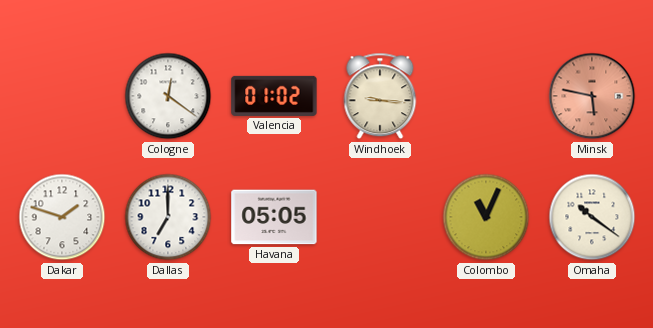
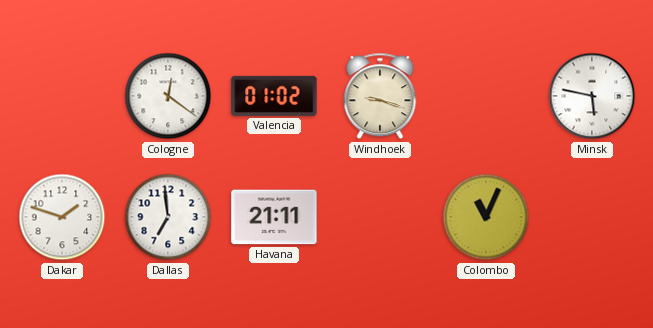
Windhoek: 9:16 -> 9:18 (380, 96)
Minsk dial: salmon -> white (592, 96)
Dallas: 7:00 -> 6:59 (168, 217)
Havana: 05:05 -> 21:11 (274, 217)
Omaha: 10:21 -> none (592, 217)
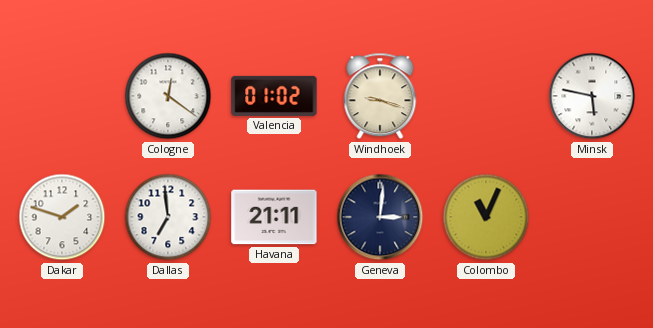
Geneva: none -> 3:01 (380, 217)
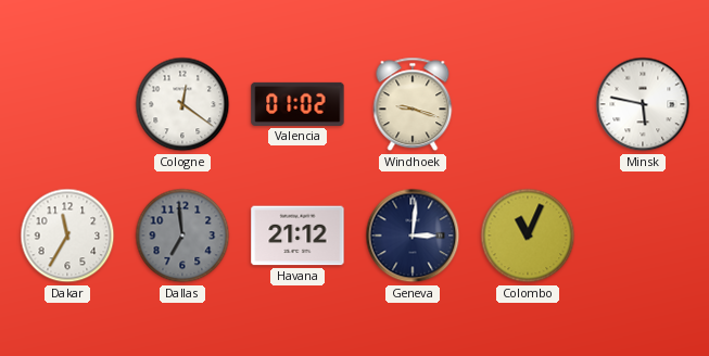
Dakar: 1:48 -> 11:35 (67, 236)
Dallas dial: white -> grey (182, 236)
Havana: 21:11 -> 21:12 (297, 236)
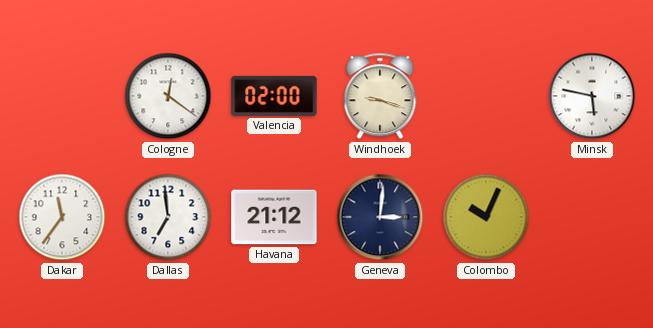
Valencia: 01:02 -> 02:00 (274, 96)
Dakar: 11:35 -> 11:36 (62, 217)
Dallas dial: grey -> white (168, 217)
Colombo: 11:04 -> 10:04 (486, 217)
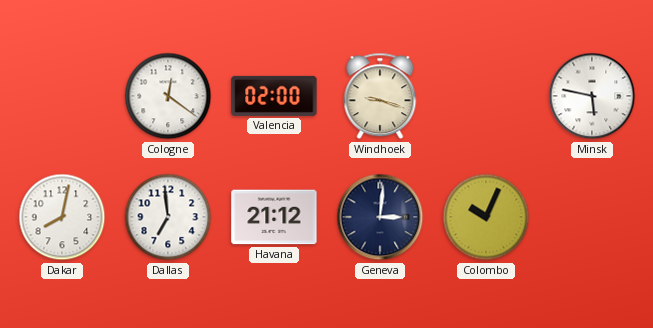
Dakar: 11:36 -> 8:02 (62, 217)
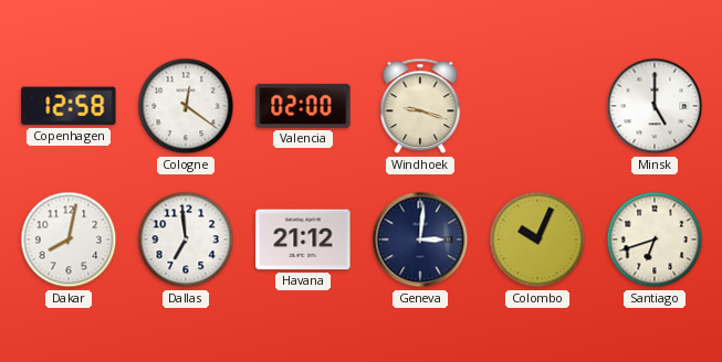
Copenhagen: none -> 12:58 (69, 106)
Minsk: 5:47 -> 5:00 (655, 106)
Santiago: none -> 6:42 (655, 239)
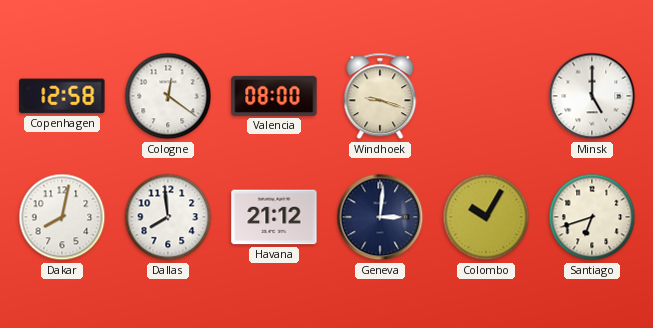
Valencia: 02:00 -> 08:00 (274, 96)
Dallas: 6:59 -> 7:59 (168, 217)
Colombo: 10:04 -> 10:05 (486, 217)
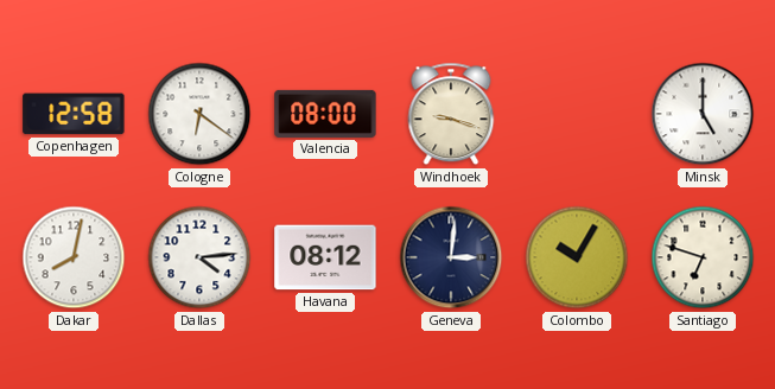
Cologne: 12:21 -> 6:21 (199, 114)
Dallas: 7:59 -> 4:14 (199, 257)
Havana: 21:12 -> 08:12 (325, 257)
Santiago: 6:42 -> 6:48 (703, 257)
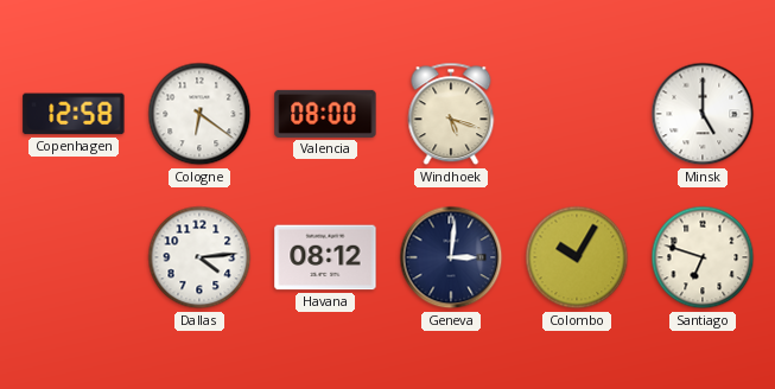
Windhoek: 9:18 -> 5:18 (451, 114)
Dakar: 8:02 -> none (74, 257)
